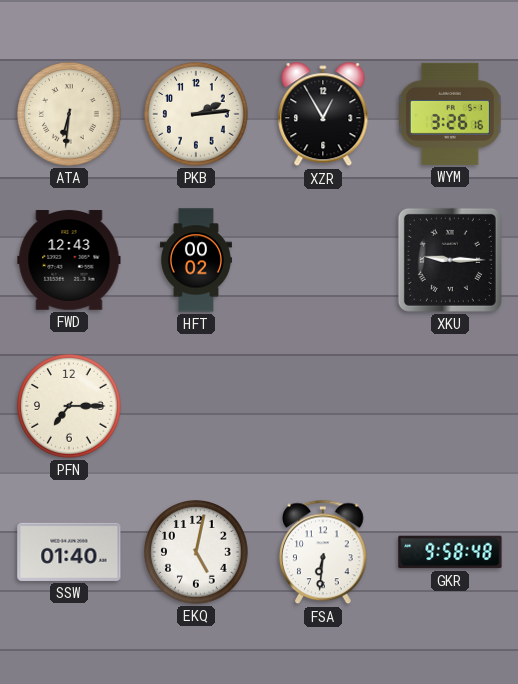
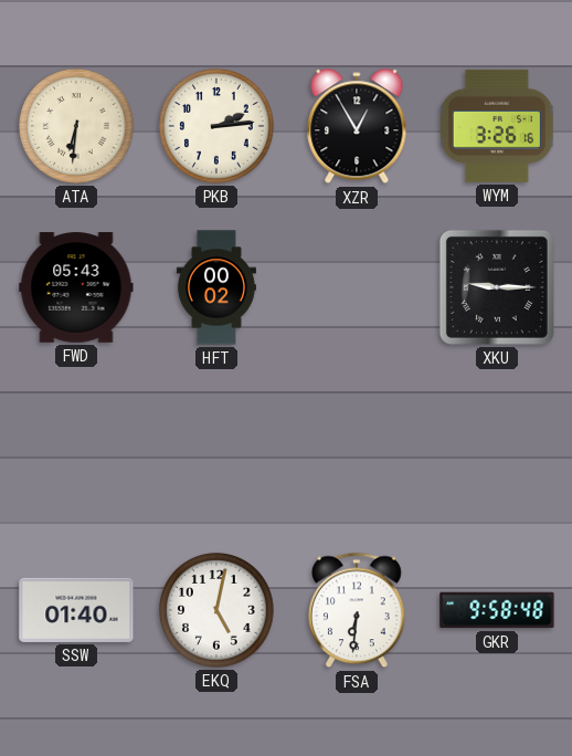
FWD: 12:43 -> 05:43 (76, 287)
PFN: 7:15 -> none (69, 406)
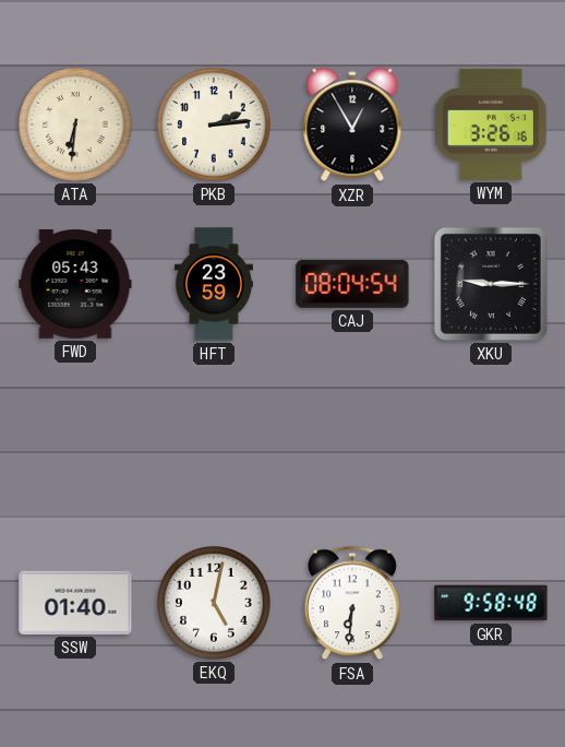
HFT: 00:02 -> 23:59 (214, 284)
CAJ: none -> 08:04 (352, 284)
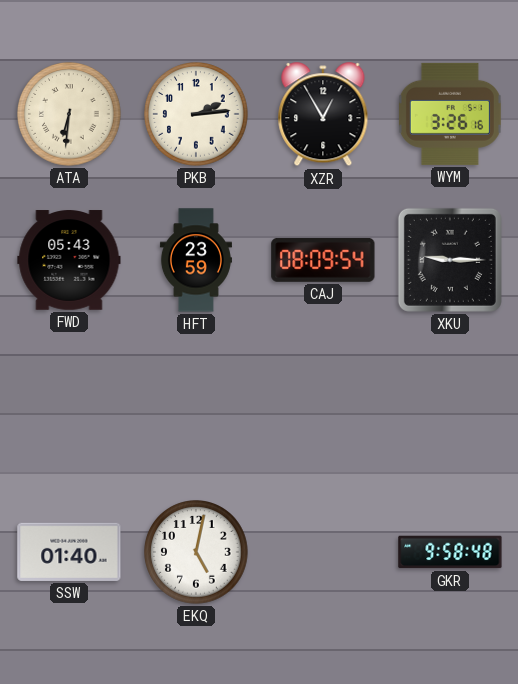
CAJ: 08:04 -> 08:09 (323, 260)
FSA: 6:31 -> none (353, 603)
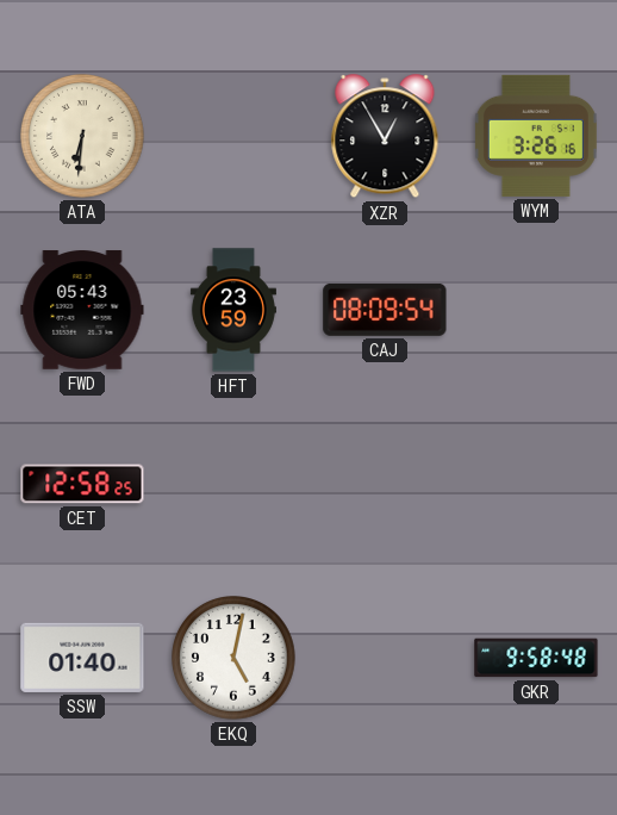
PKB: 2:14 -> none (196, 114)
XKU: 9:15 -> none (450, 260)
CET: none -> 12:58 (82, 484)
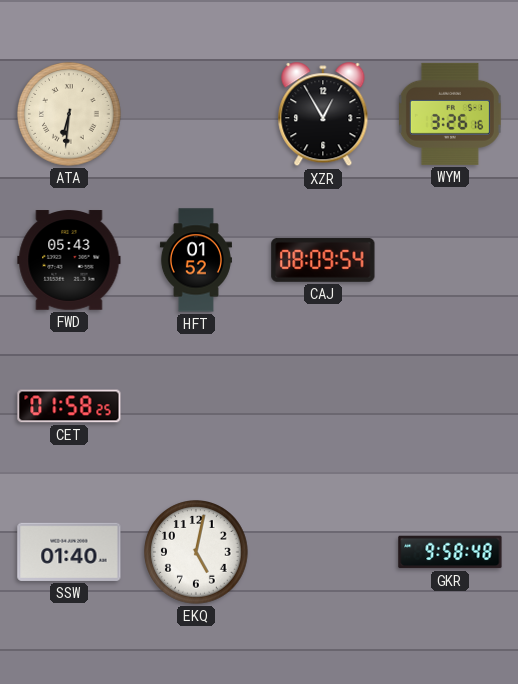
HFT: 23:59 -> 01:52 (196, 260)
CET: 12:58 -> 01:58 (69, 406)
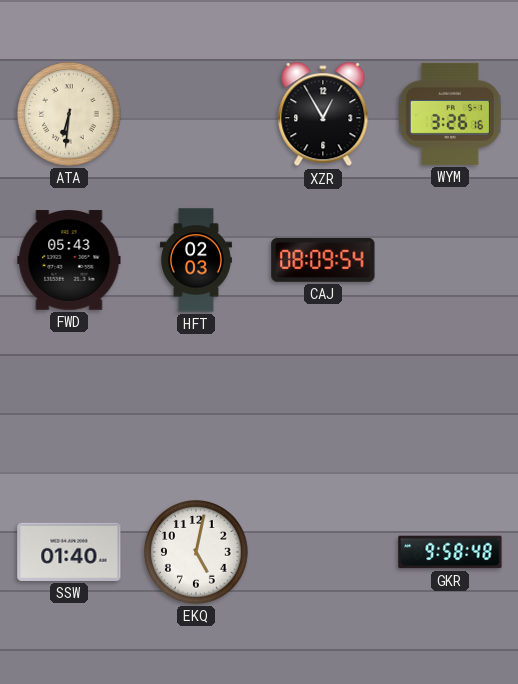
HFT: 01:52 -> 02:03 (196, 260)
CET: 01:58 -> none (69, 406)
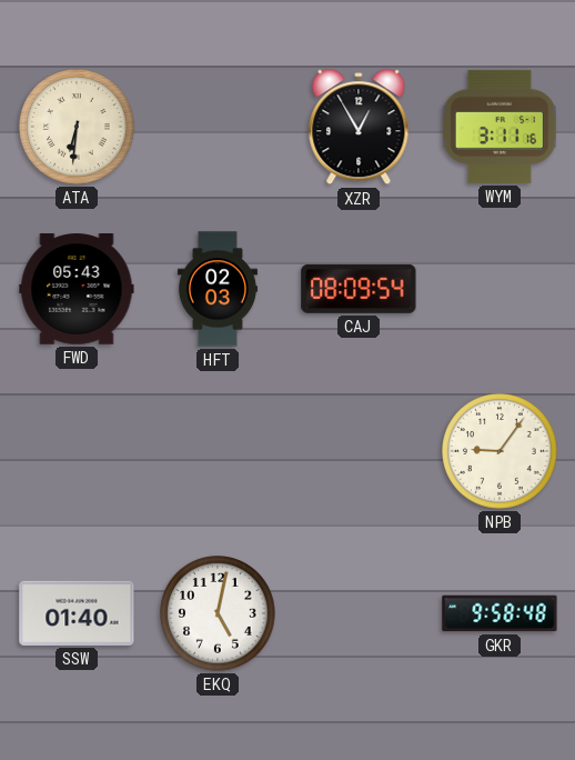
WYM: 3:26 -> 3:11 (500, 127)
NPB: none -> 9:06 (500, 451)
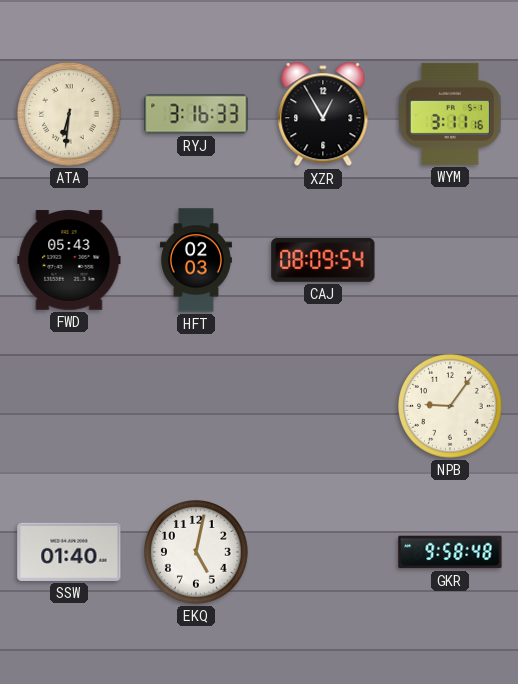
RYJ: none -> 3:16 (196, 114)
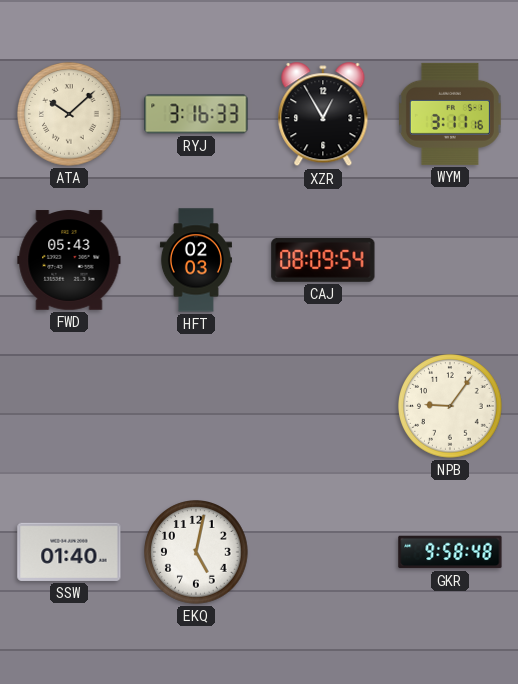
ATA: 6:31 -> 10:08 (69, 114)
